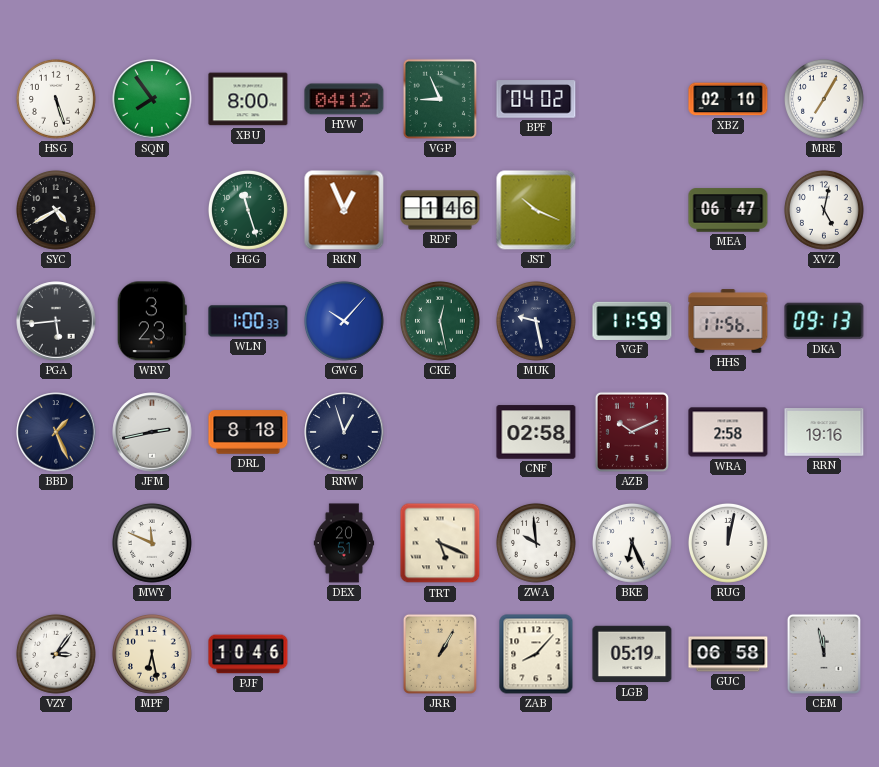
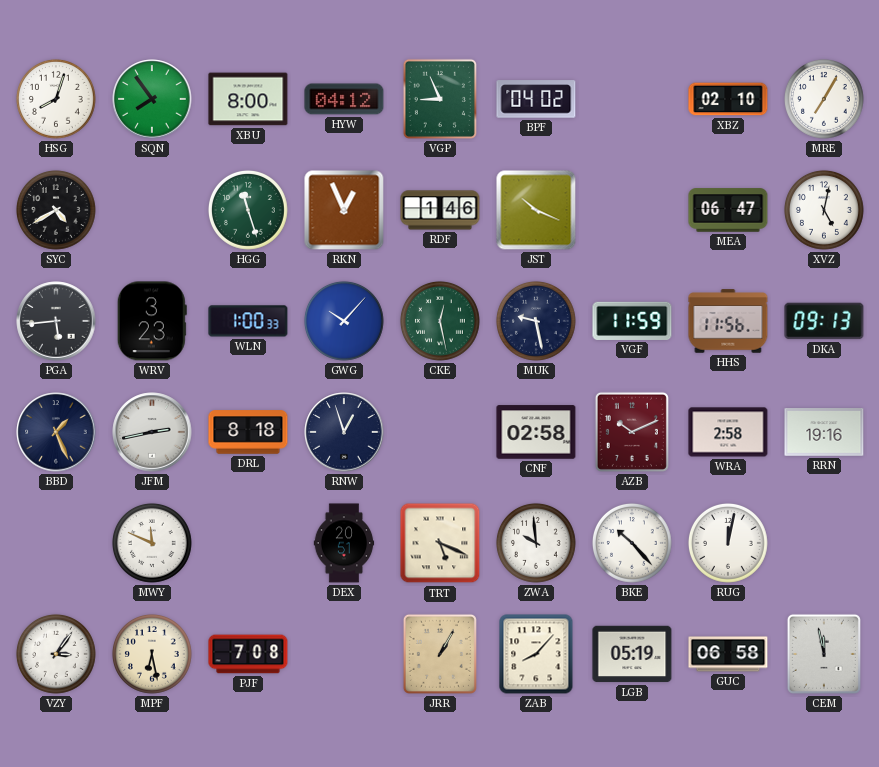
HSG: 5:27 -> 8:03 (56, 99)
BKE: 6:26 -> 10:23 (632, 543)
PJF: 10:46 -> 7:08 (248, 654)
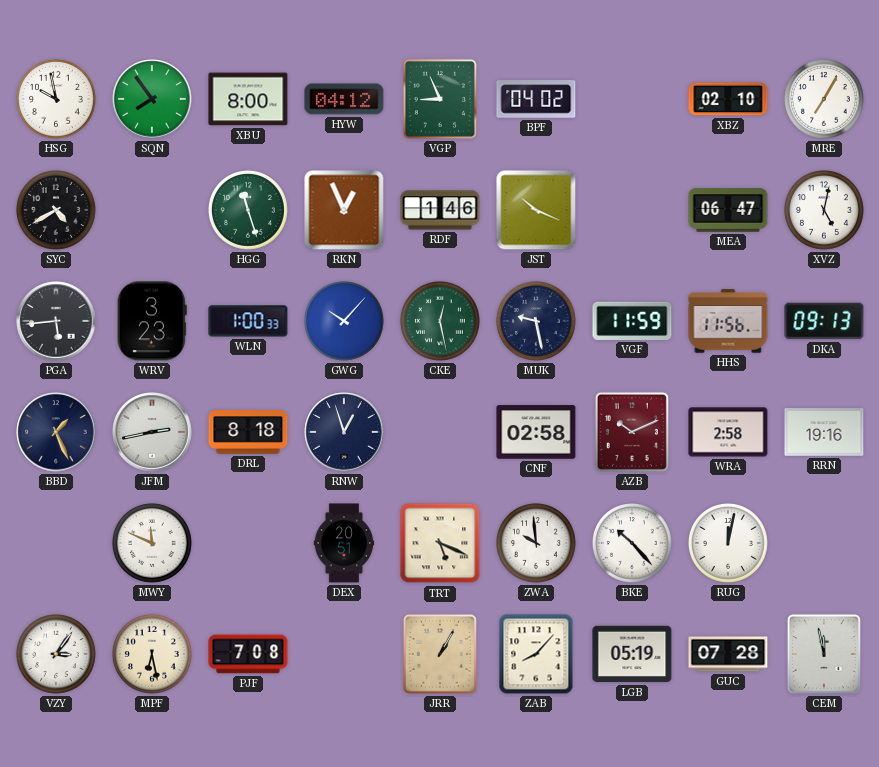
HSG: 8:03 -> 9:58 (56, 99)
GUC: 06:58 -> 07:28 (728, 654)
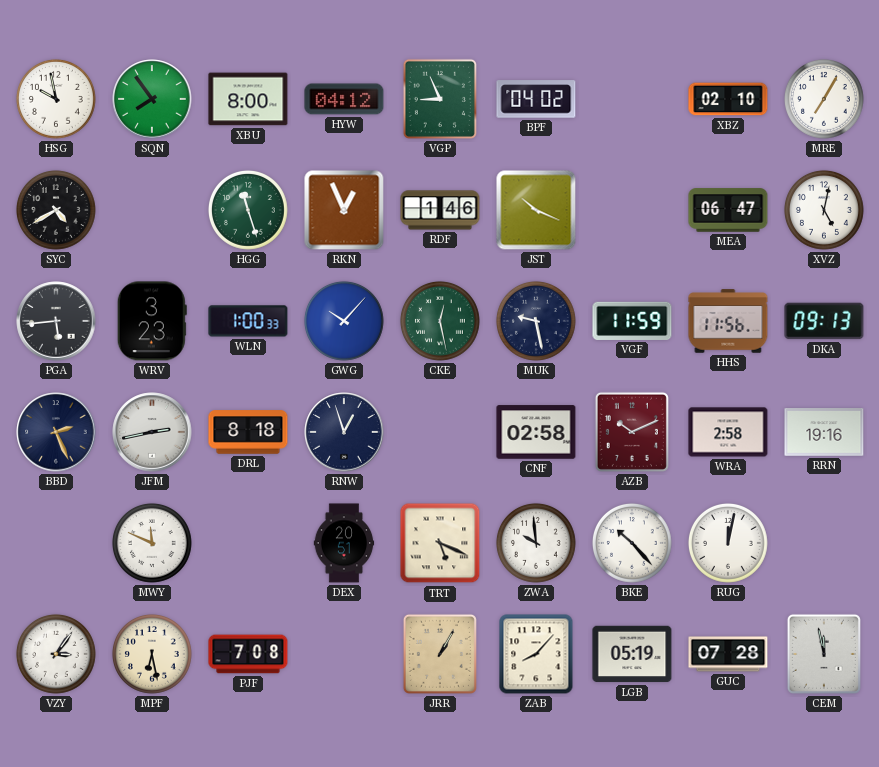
BBD: 1:26 -> 2:26 (56, 432)
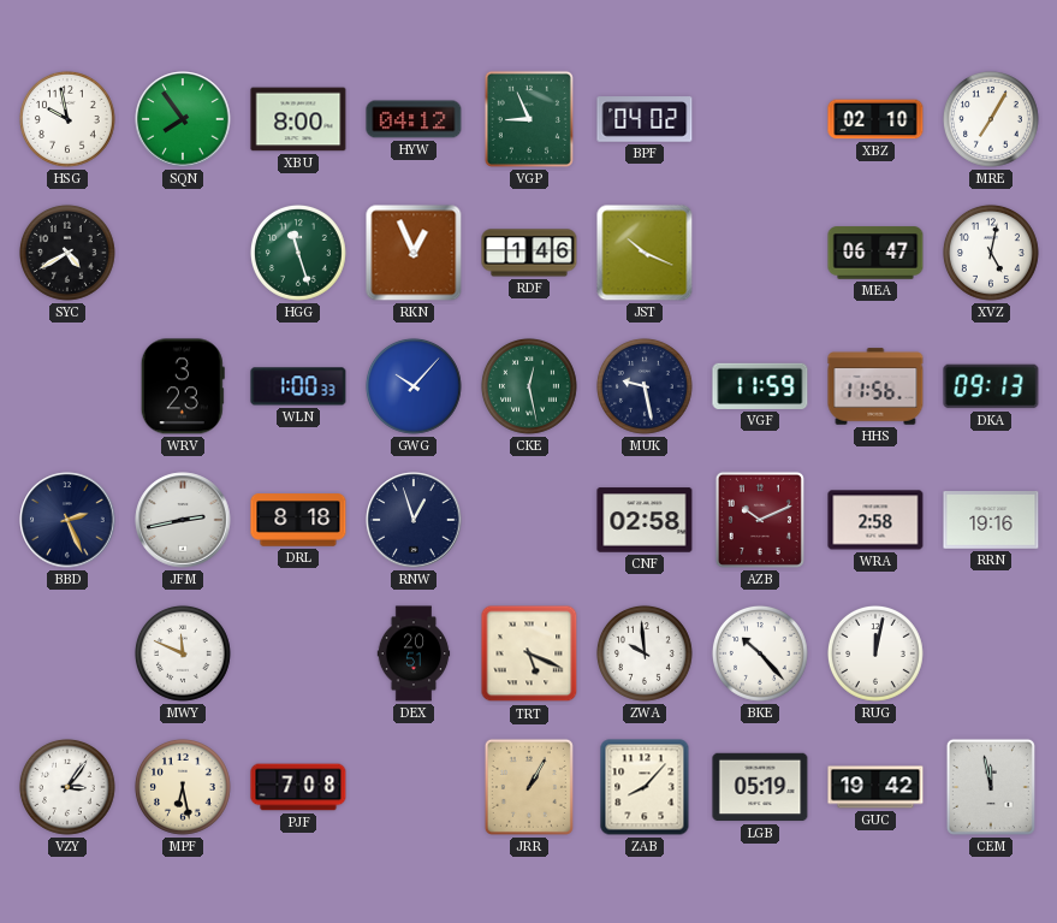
PGA: 5:44 -> none (56, 321)
GUC: 07:28 -> 19:42 (875, 787)
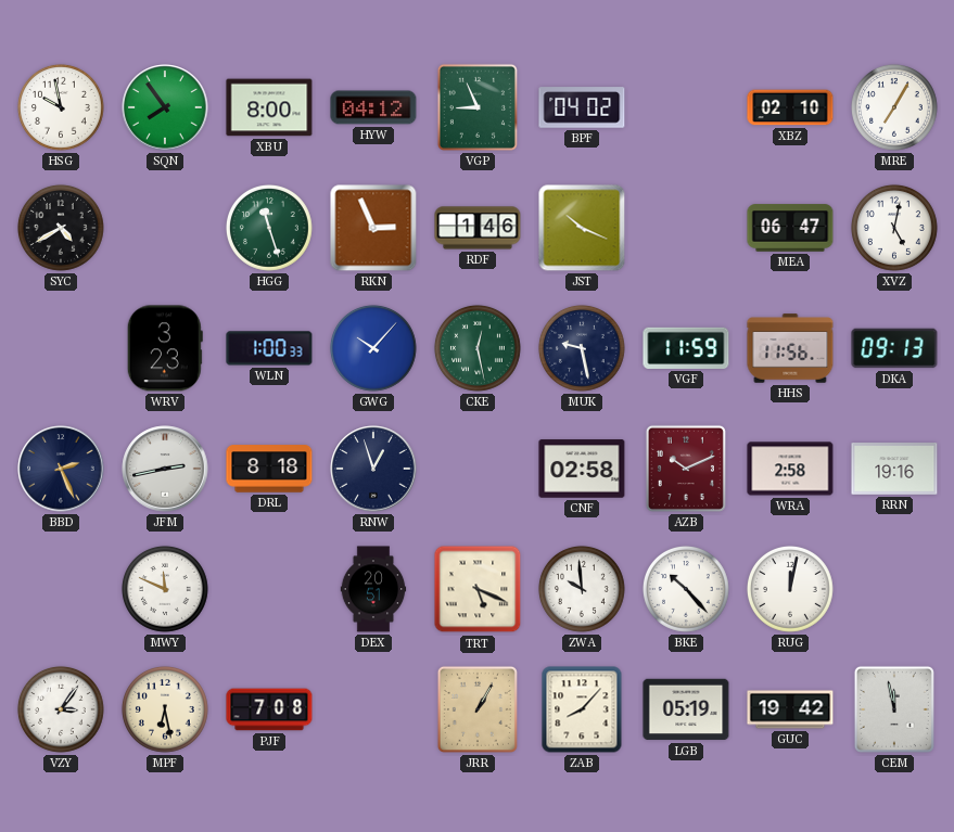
RKN: 12:56 -> 2:56 (373, 228)
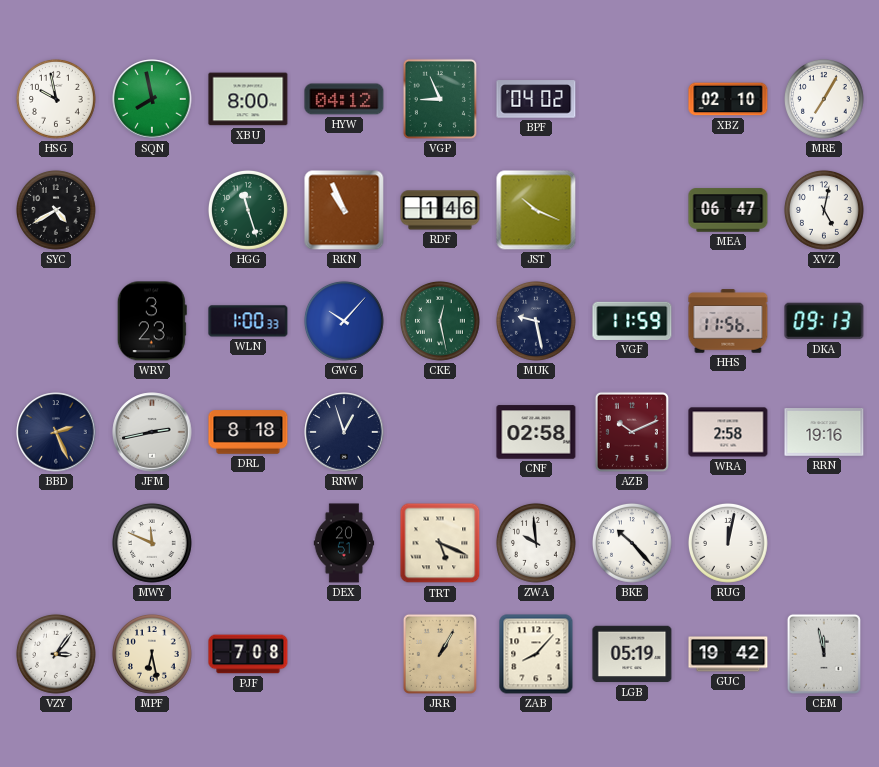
SQN: 7:54 -> 7:58 (152, 99)
RKN: 2:56 -> 10:56 (344, 210)
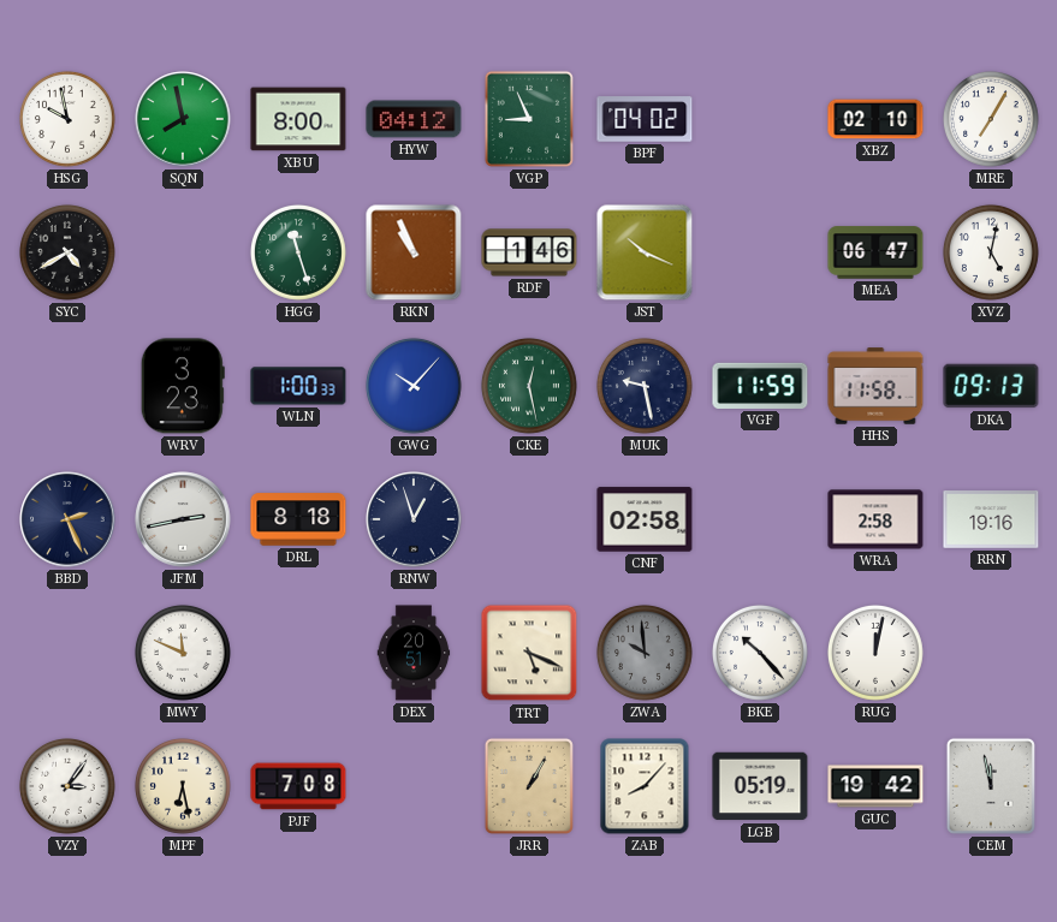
HHS: 11:56 -> 11:58 (875, 386)
AZB: 10:11 -> none (632, 432)
ZWA dial: white -> grey (645, 653)
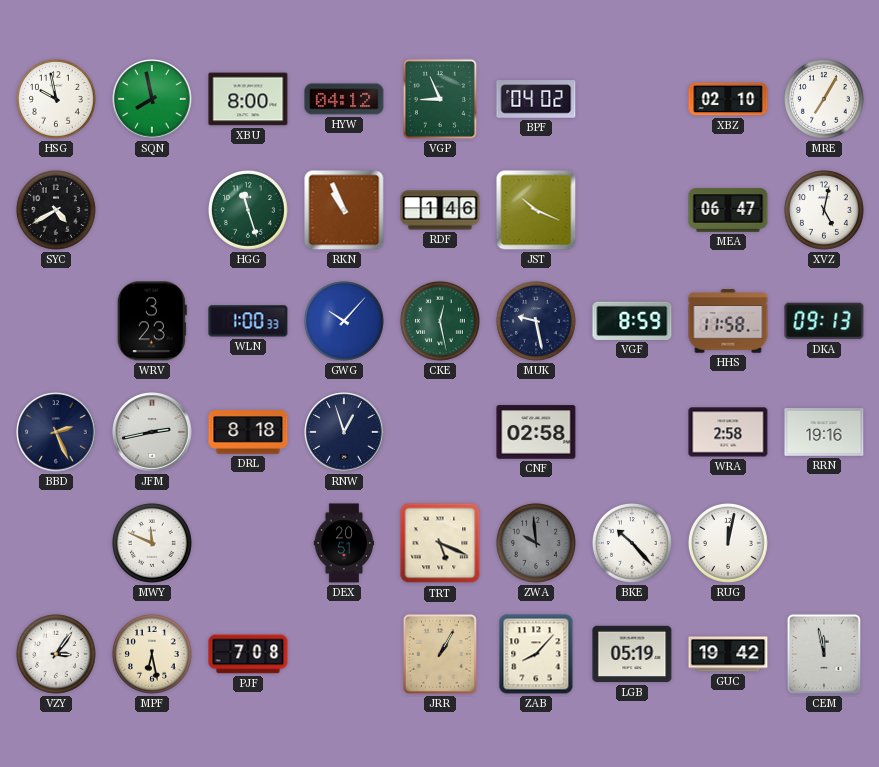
VGF: 11:59 -> 8:59 (632, 321)
